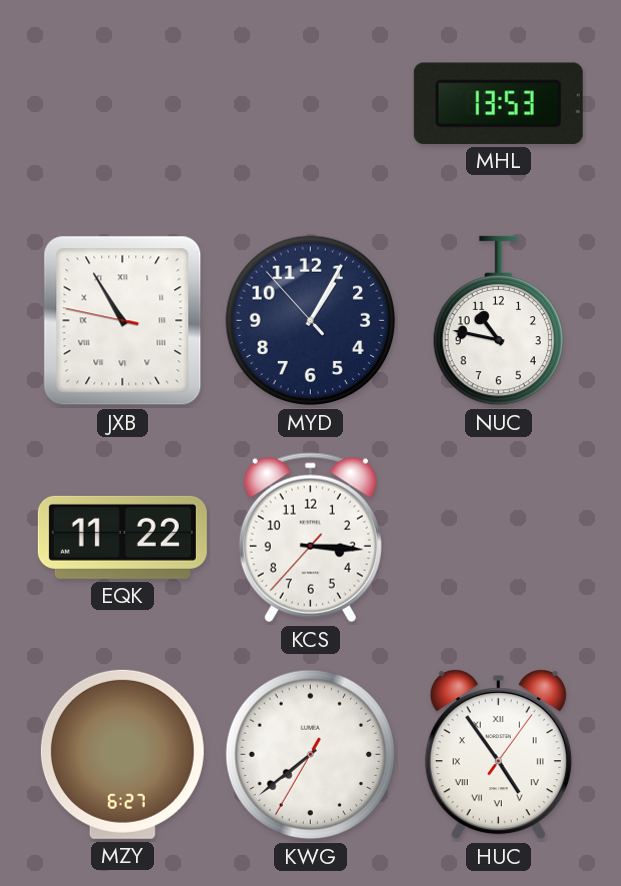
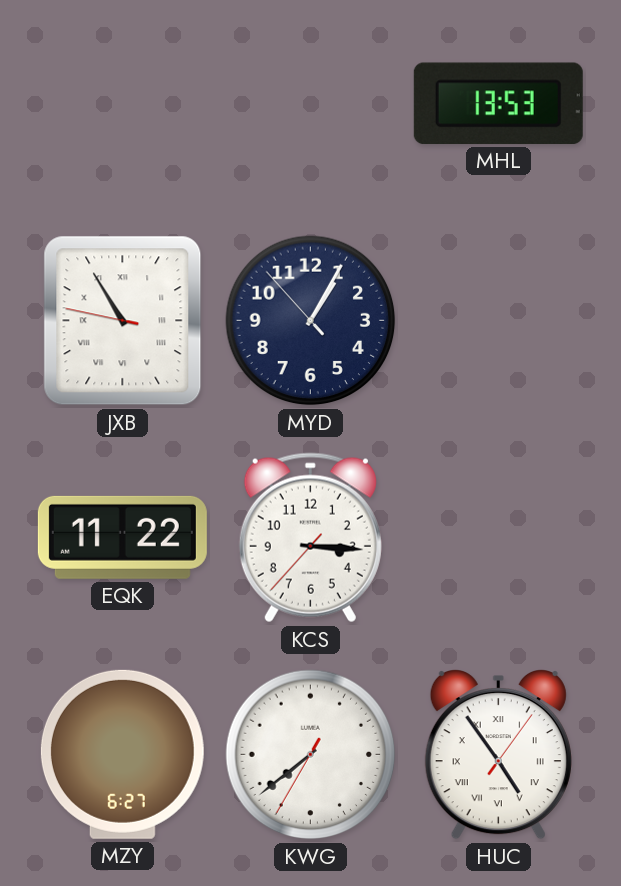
NUC: 10:47 -> none (498, 321)
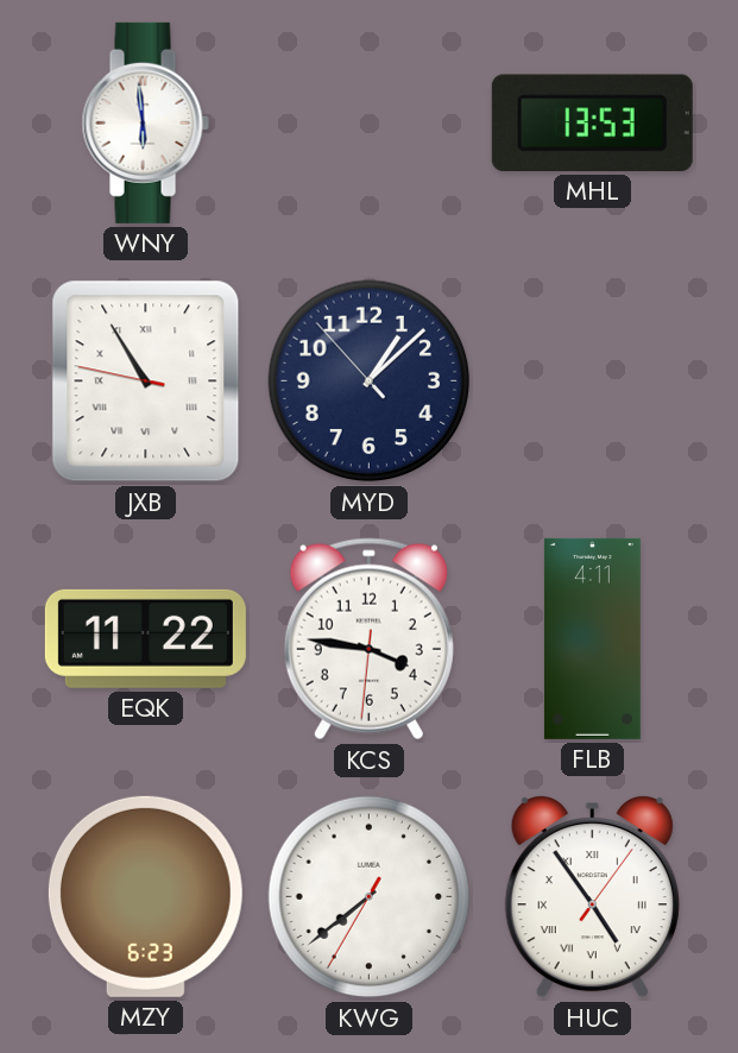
WNY: none -> 5:59 (145, 122)
MYD: 1:04 -> 1:07 (370, 382)
KCS: 3:15 -> 3:46 (368, 639)
FLB: none -> 4:11 (592, 638)
MZY: 6:27 -> 6:23 (145, 896)
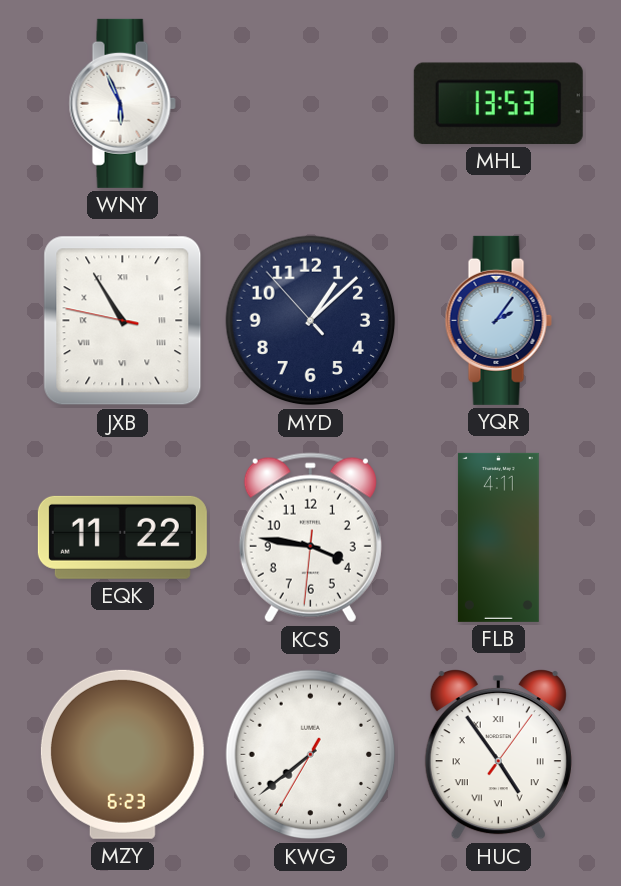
WNY: 5:59 -> 5:56 (122, 103)
YQR: none -> 2:06 (498, 320)
